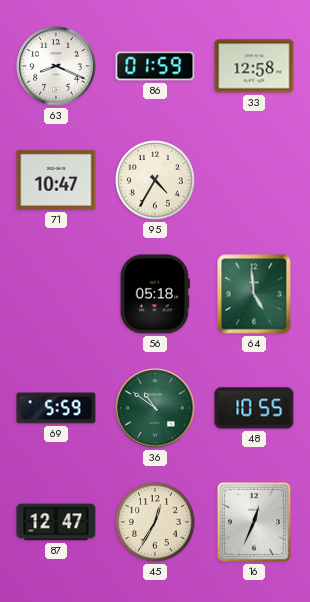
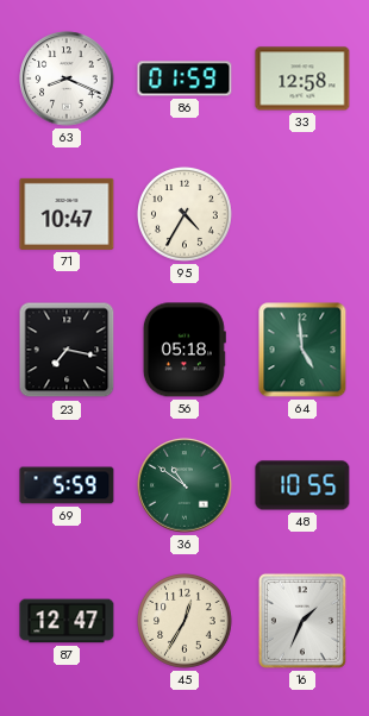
23: none -> 7:17 (67, 350)
16: 12:34 -> 1:34 (302, 621)
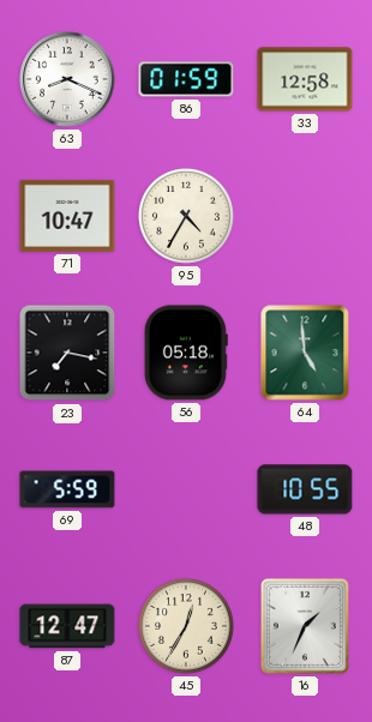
36: 10:51 -> none (185, 485)
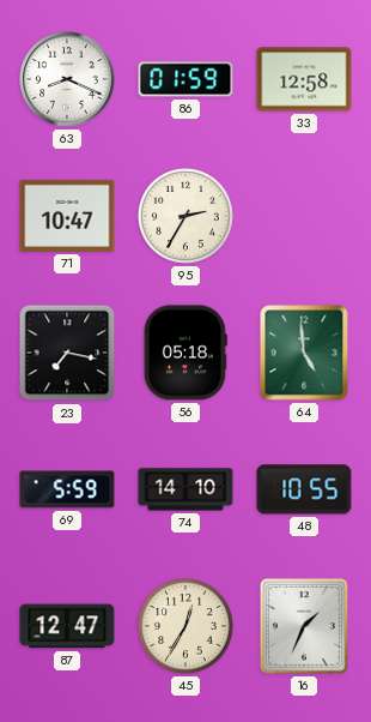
95: 4:35 -> 2:35 (187, 217)
74: none -> 14:10 (185, 489)
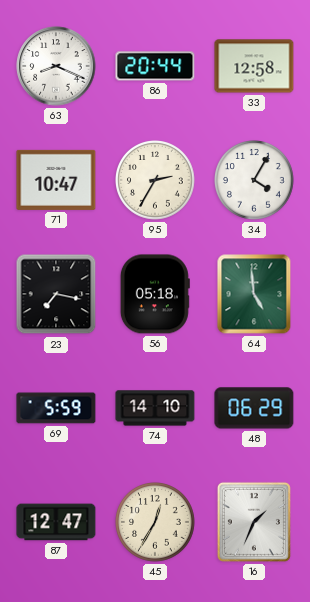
86: 01:59 -> 20:44 (155, 66)
34: none -> 4:05 (255, 181)
48: 10:55 -> 06:29 (254, 408)
